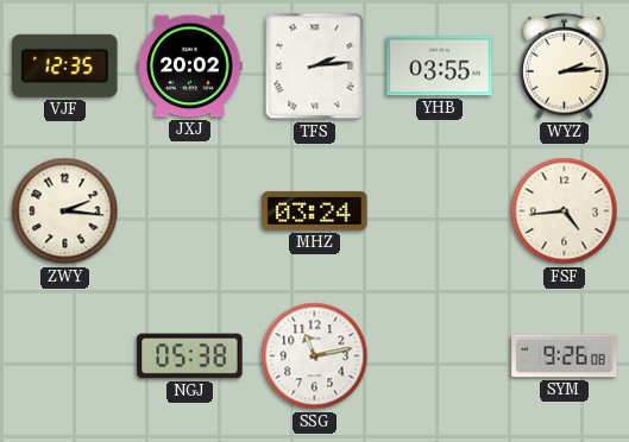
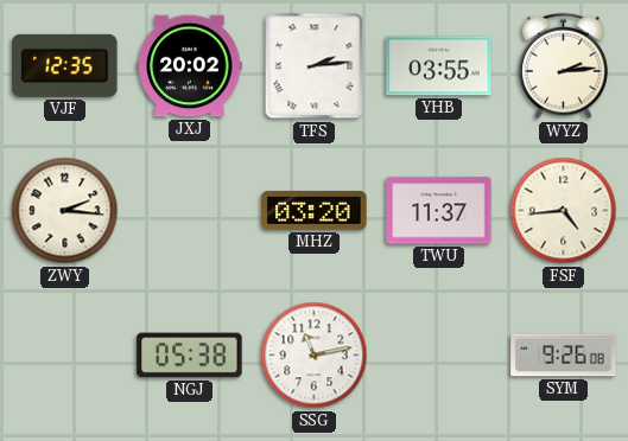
MHZ: 03:24 -> 03:20 (315, 210)
TWU: none -> 11:37 (439, 211)
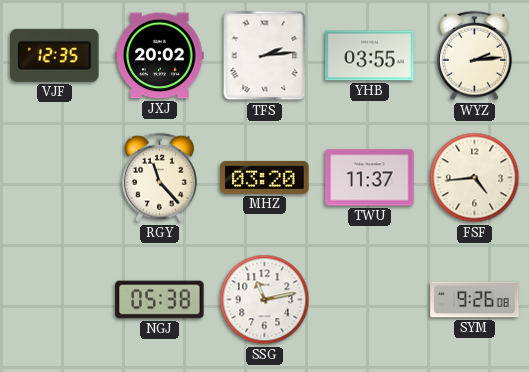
ZWY: 2:16 -> none (65, 211)
RGY: none -> 11:23 (159, 178)
